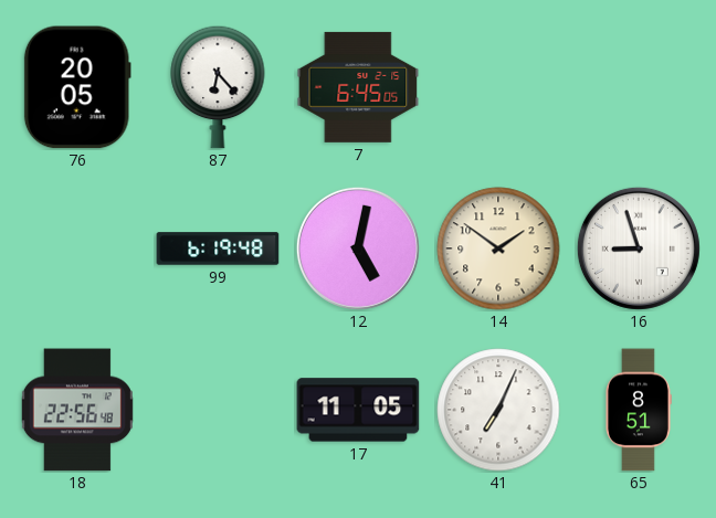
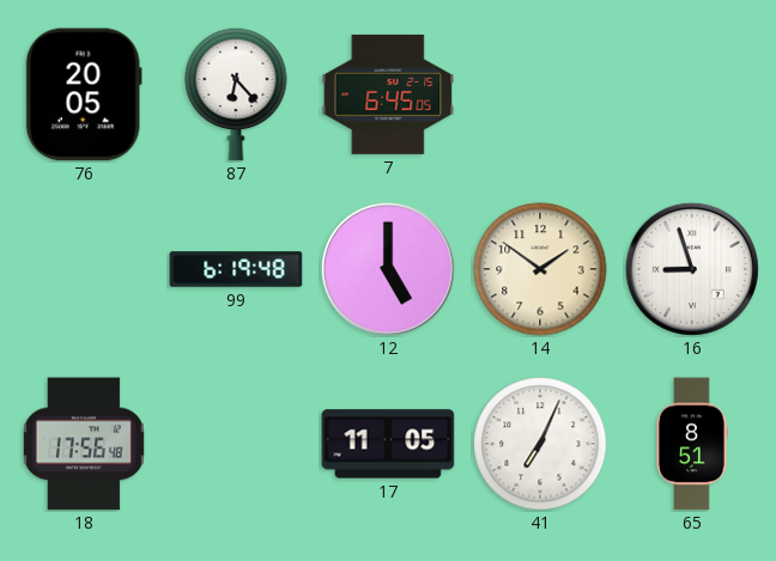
12: 5:02 -> 5:00 (388, 269)
18: 22:56 -> 17:56 (84, 444)
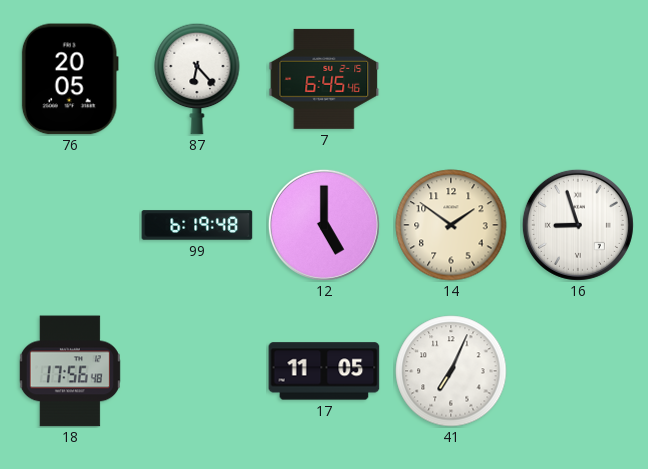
7: 6:45:05 -> 6:45:46 (324, 79)
65: 8:51 -> none (692, 444)
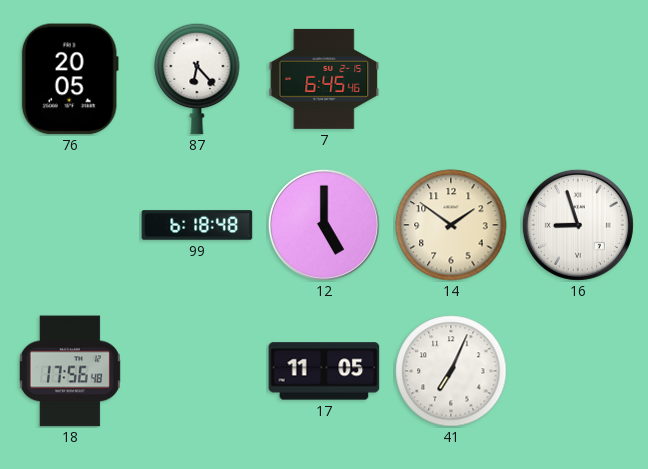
99: 6:19 -> 6:18 (197, 225)
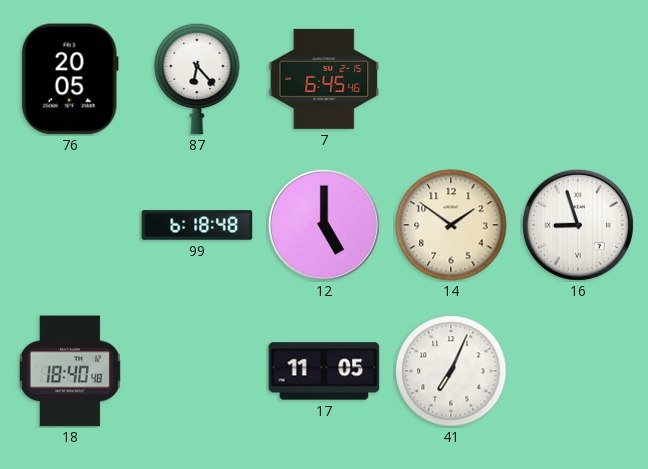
18: 17:56 -> 18:40 (70, 371)
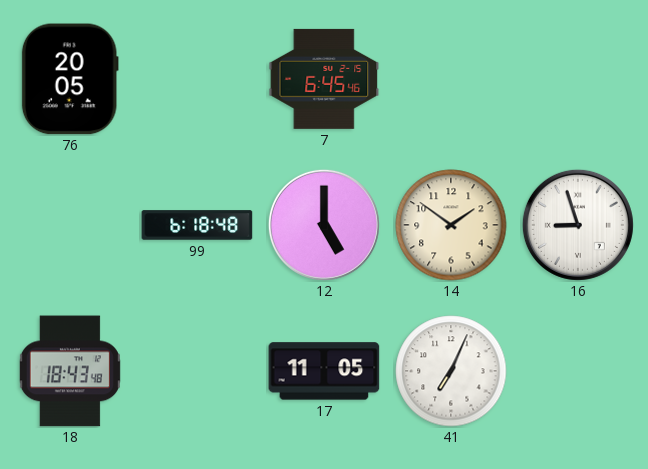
87: 6:23 -> none (197, 79)
18: 18:40 -> 18:43 (70, 371)
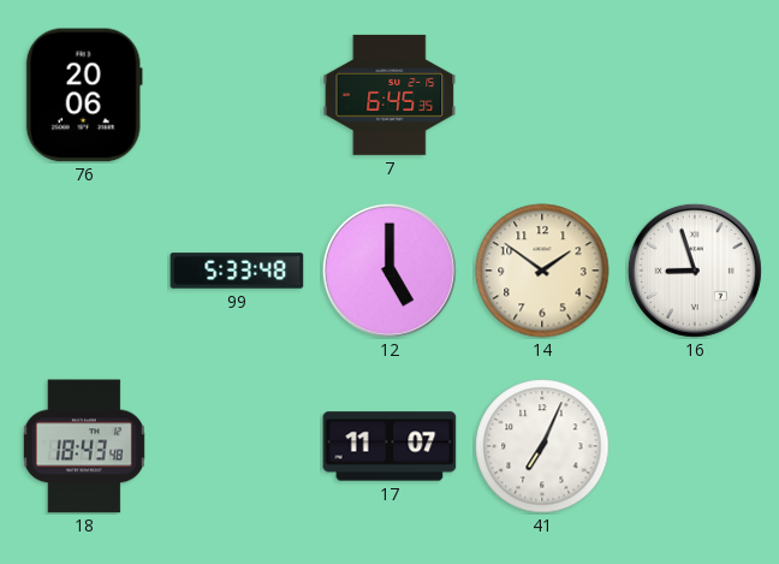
76: 20:05 -> 20:06 (84, 95)
7: 6:45:46 -> 6:45:35 (389, 95)
99: 6:18 -> 5:33 (237, 271)
17: 11:05 -> 11:07 (389, 446)
